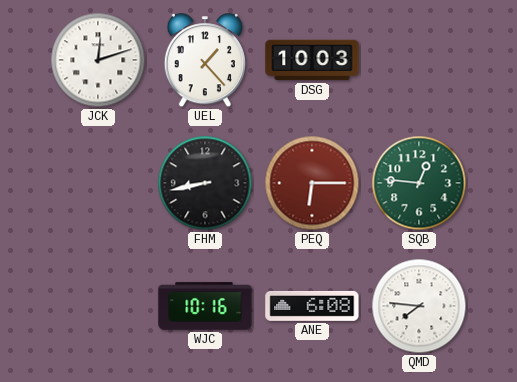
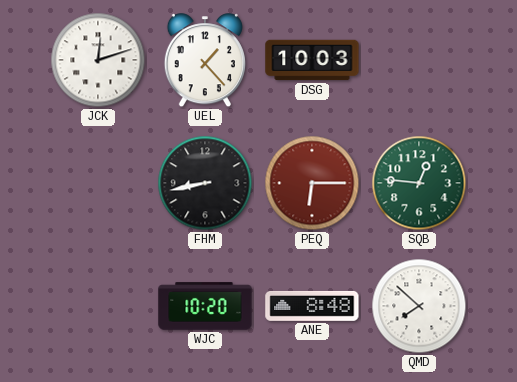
WJC: 10:16 -> 10:20 (205, 306)
ANE: 6:08 -> 8:48 (312, 306)
QMD: 7:46 -> 7:52 (419, 306)
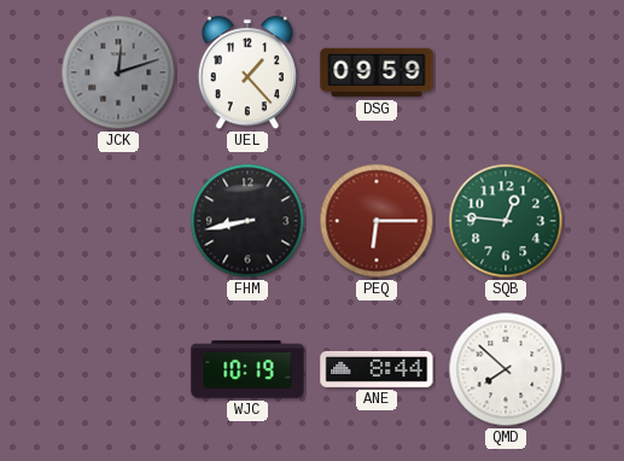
JCK dial: white -> grey (118, 72)
DSG: 10:03 -> 09:59 (377, 72)
WJC: 10:20 -> 10:19 (247, 369)
ANE: 8:48 -> 8:44 (377, 369)
